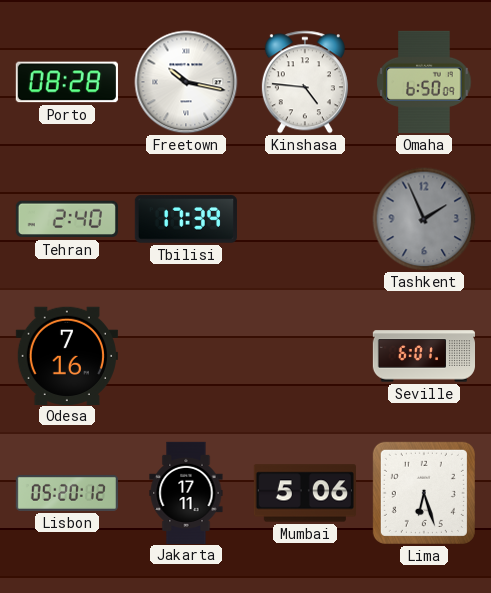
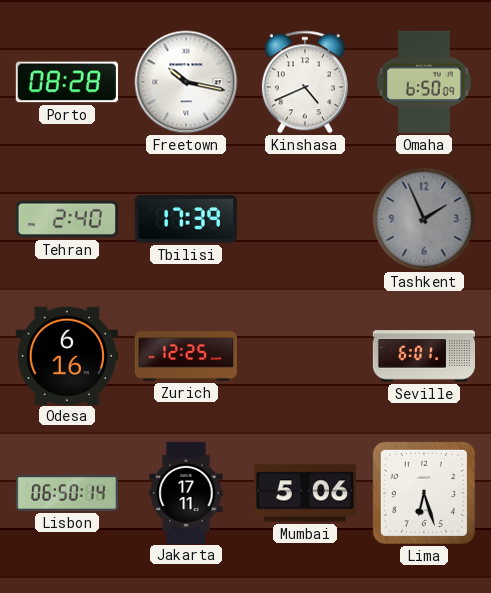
Kinshasa: 4:46 -> 4:41 (305, 82)
Odesa: 7:16 -> 6:16 (67, 355)
Zurich: none -> 12:25 (186, 356)
Lisbon: 05:20 -> 06:50 (66, 493)
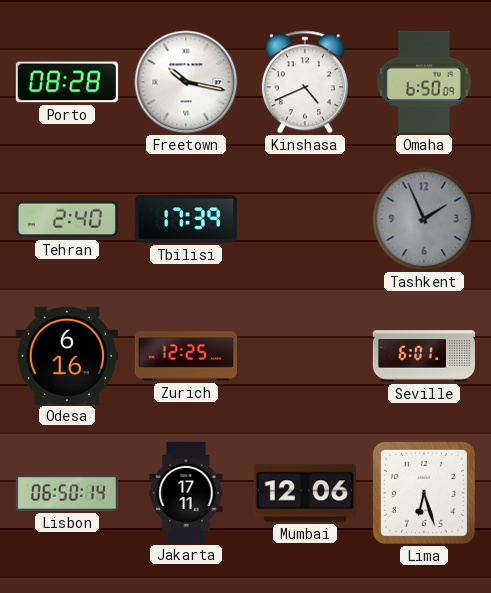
Mumbai: 5:06 -> 12:06 (305, 493)
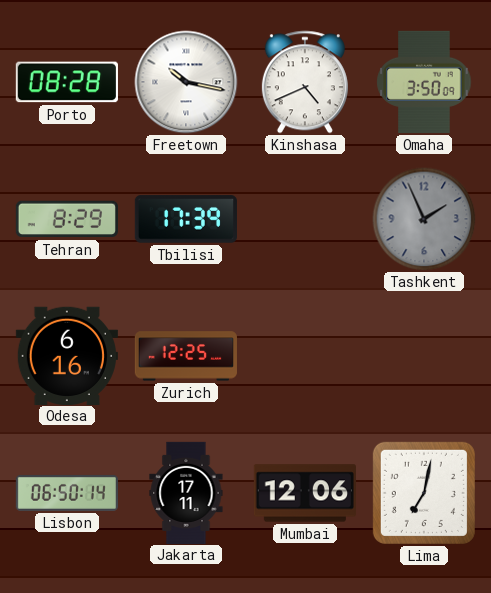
Omaha: 6:50 -> 3:50 (424, 82)
Tehran: 2:40 -> 8:29 (67, 219)
Seville: 6:01 -> none (423, 356)
Lima: 6:27 -> 7:02 (424, 493)
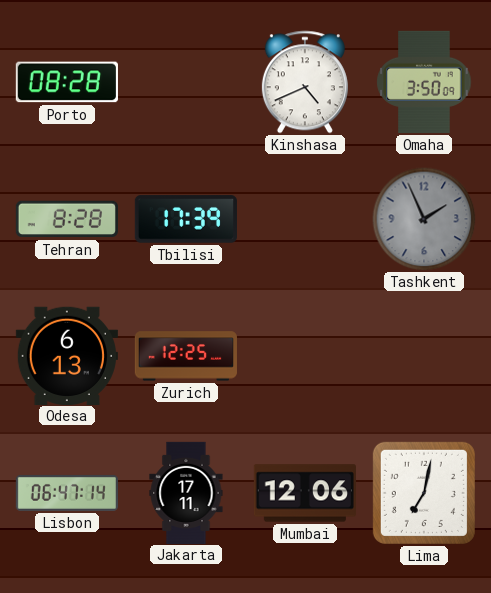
Freetown: 10:17 -> none (186, 82)
Tehran: 8:29 -> 8:28 (67, 219)
Odesa: 6:16 -> 6:13 (67, 355)
Lisbon: 06:50 -> 06:47 (66, 493)
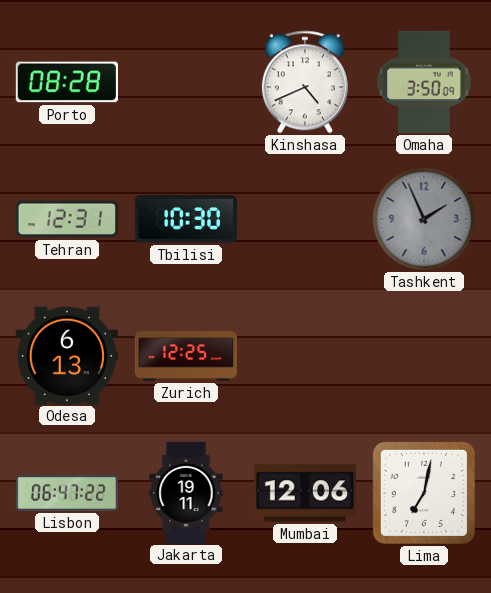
Tehran: 8:28 -> 12:31 (67, 219)
Tbilisi: 17:39 -> 10:30 (186, 219)
Lisbon: 06:47:14 -> 06:47:22 (66, 493)
Jakarta: 17:11 -> 19:11 (186, 492)
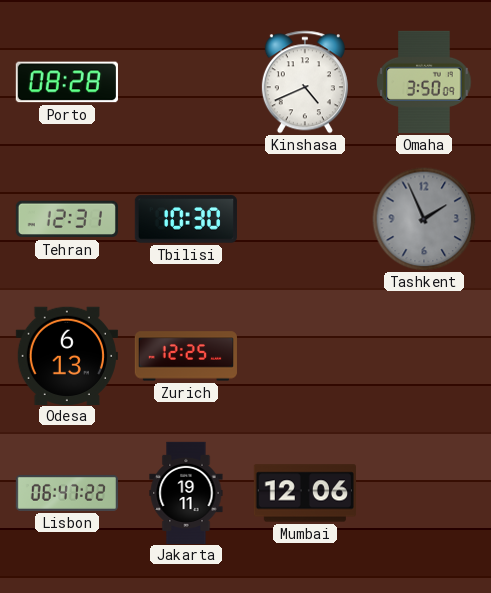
Lima: 7:02 -> none (424, 493)
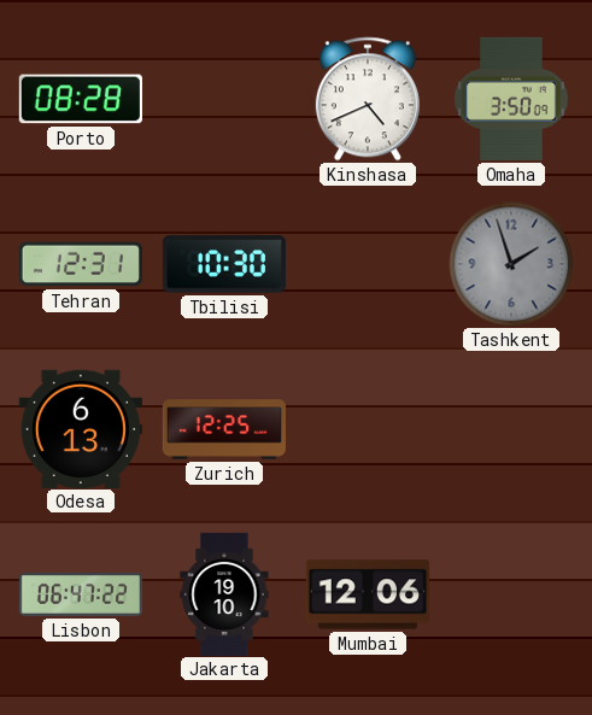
Tashkent: 1:56 -> 1:57 (511, 264)
Jakarta: 19:11 -> 19:10 (224, 593)
